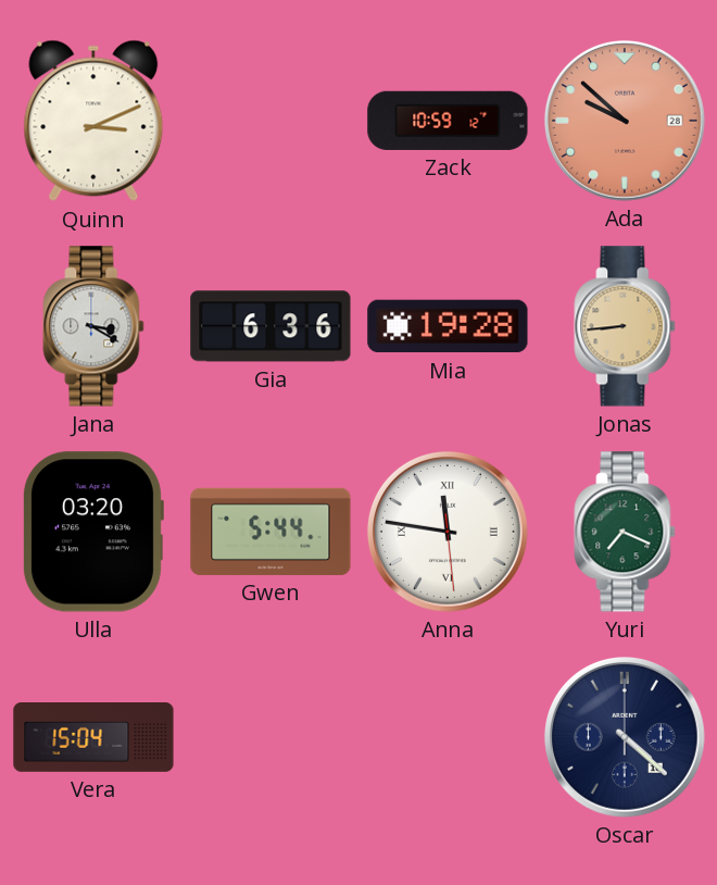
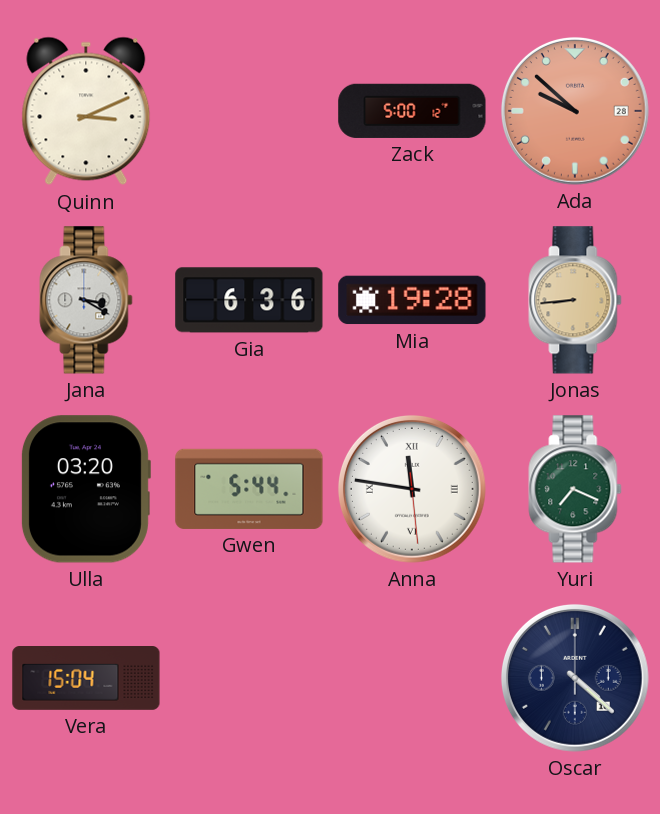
Zack: 10:59 -> 5:00 (412, 111)
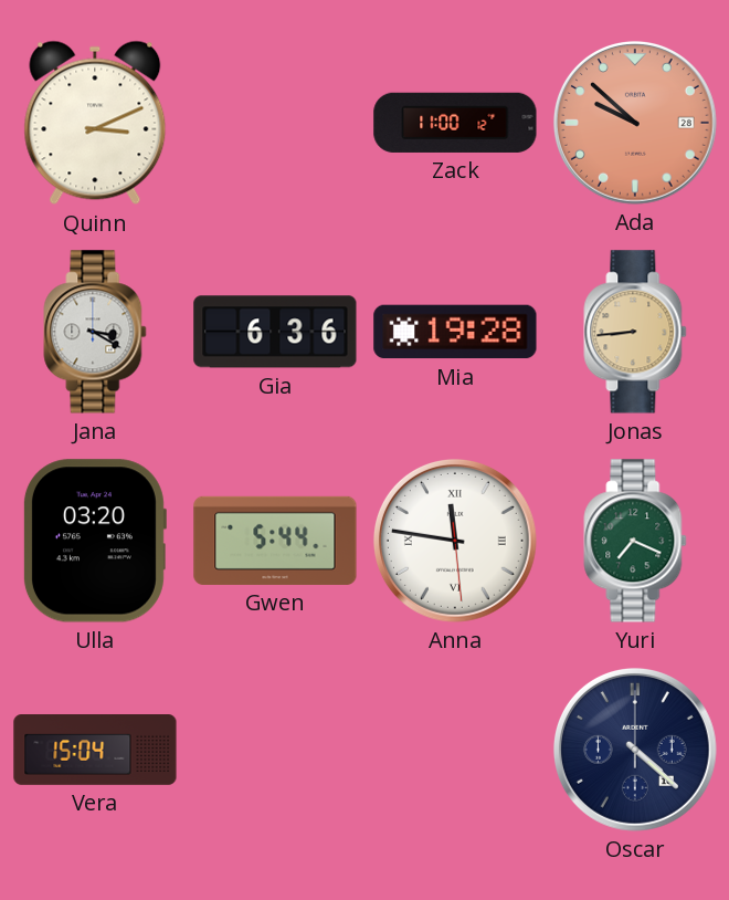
Zack: 5:00 -> 11:00 (455, 123)
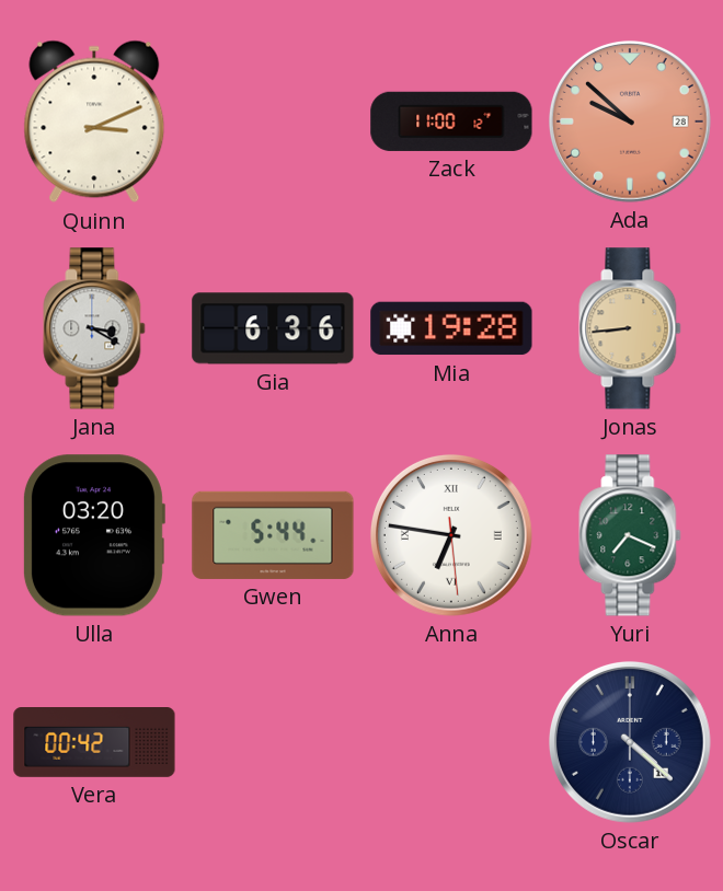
Anna: 11:46 -> 6:46 (451, 535)
Vera: 15:04 -> 00:42 (94, 743)
